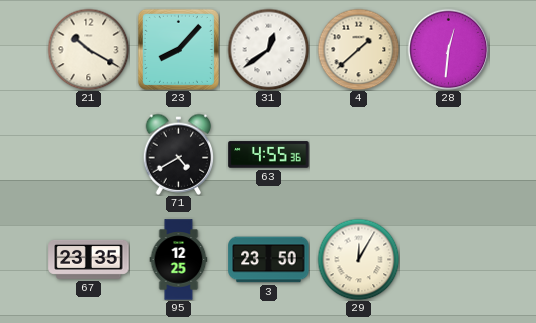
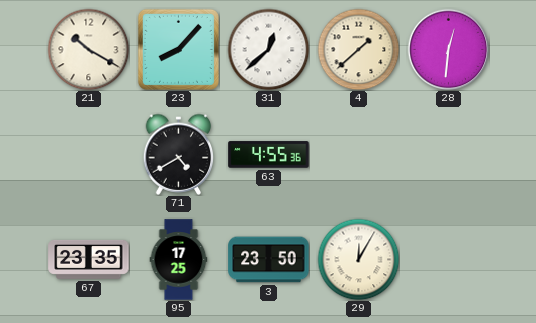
31: 12:39 -> 12:38 (268, 49)
95: 12:25 -> 17:25 (179, 260)
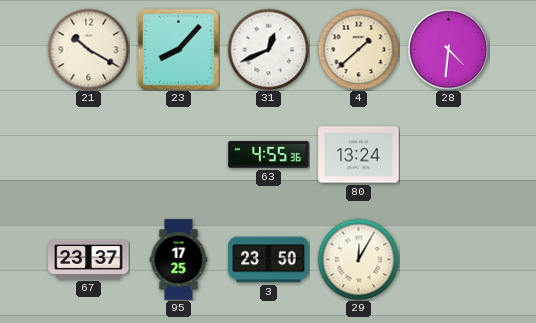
31: 12:38 -> 12:41 (268, 49)
28: 12:31 -> 4:31 (448, 49)
71: 4:40 -> none (179, 154)
80: none -> 13:24 (359, 155)
67: 23:35 -> 23:37 (89, 259)
